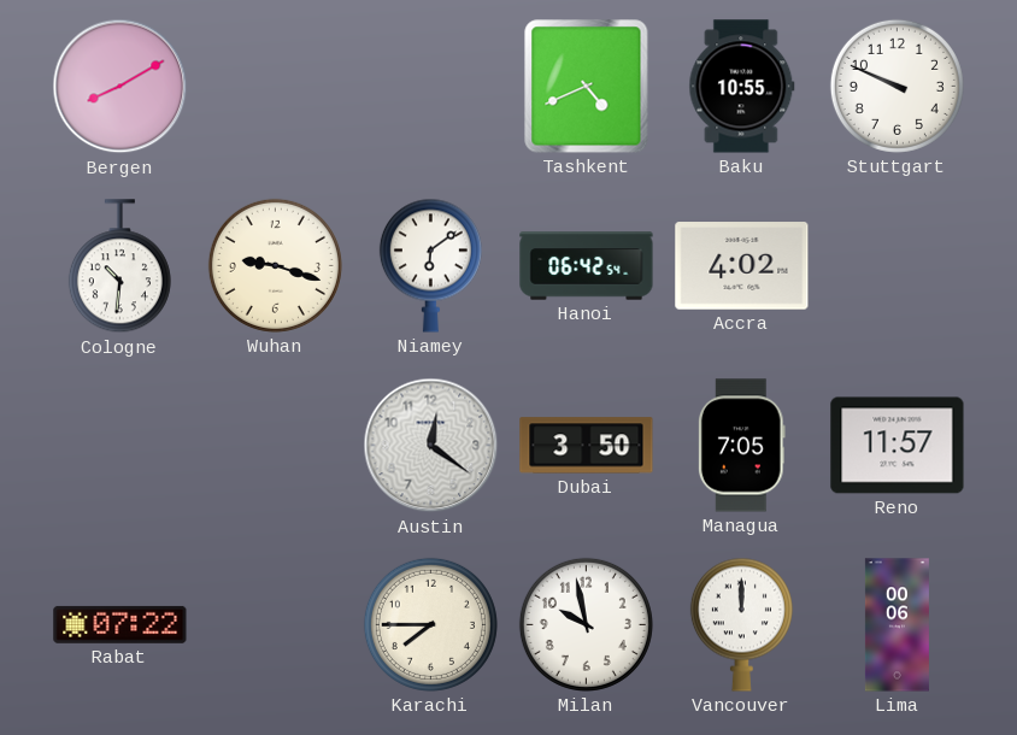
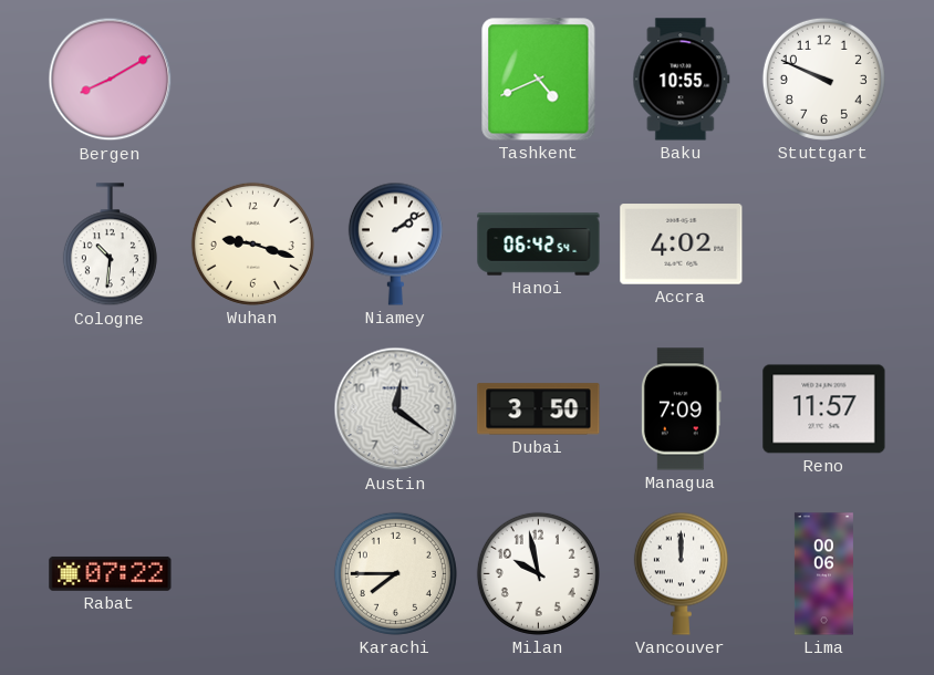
Niamey: 6:09 -> 2:09 (395, 243)
Managua: 7:05 -> 7:09 (681, 409)
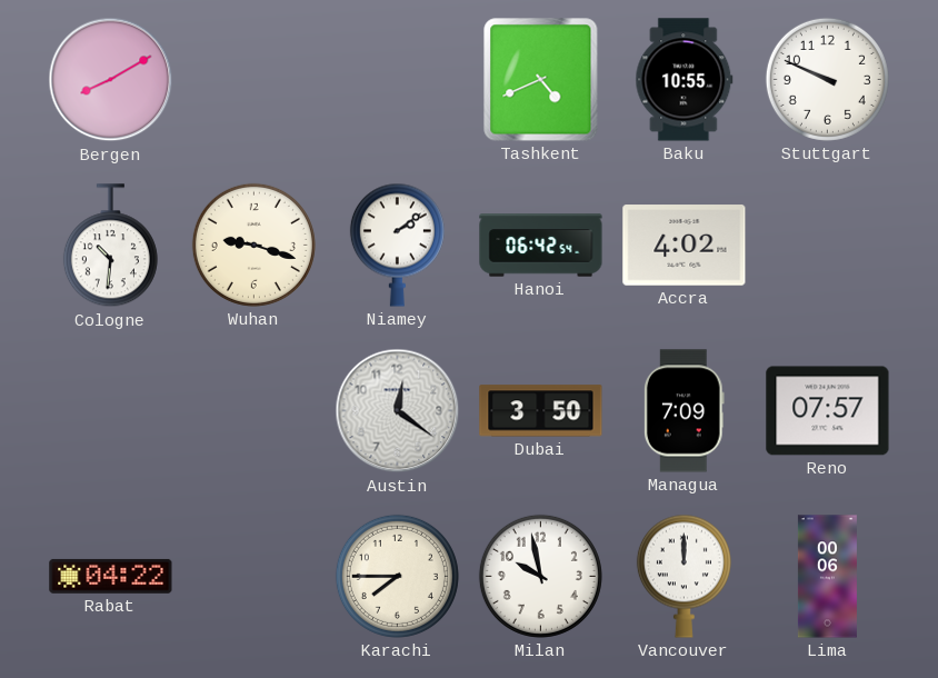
Reno: 11:57 -> 07:57 (828, 411)
Rabat: 07:22 -> 04:22 (111, 576)
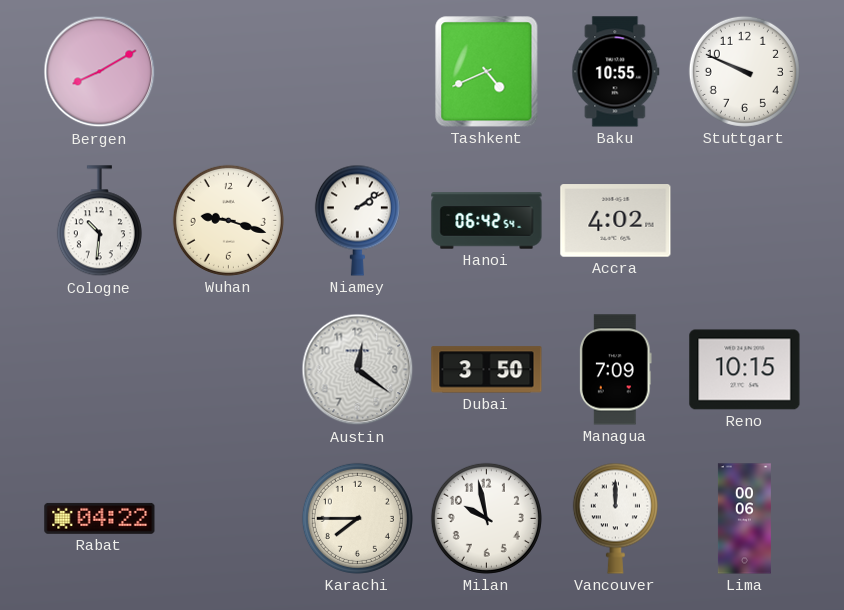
Reno: 07:57 -> 10:15 (745, 370)
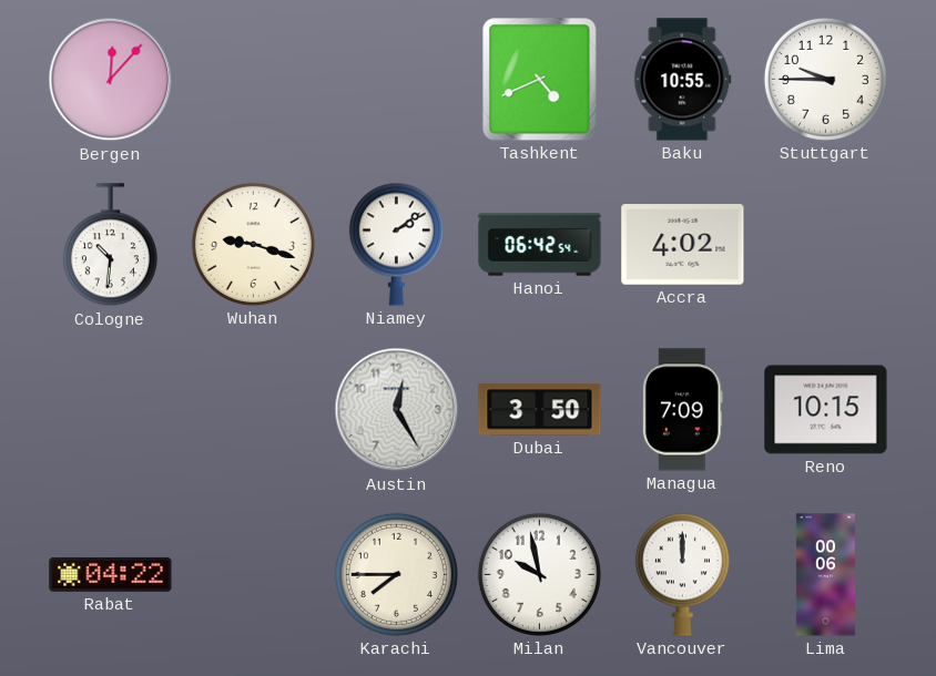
Bergen: 8:10 -> 12:07 (111, 80)
Stuttgart: 9:49 -> 9:45 (825, 79)
Austin: 12:21 -> 12:25 (397, 410)
